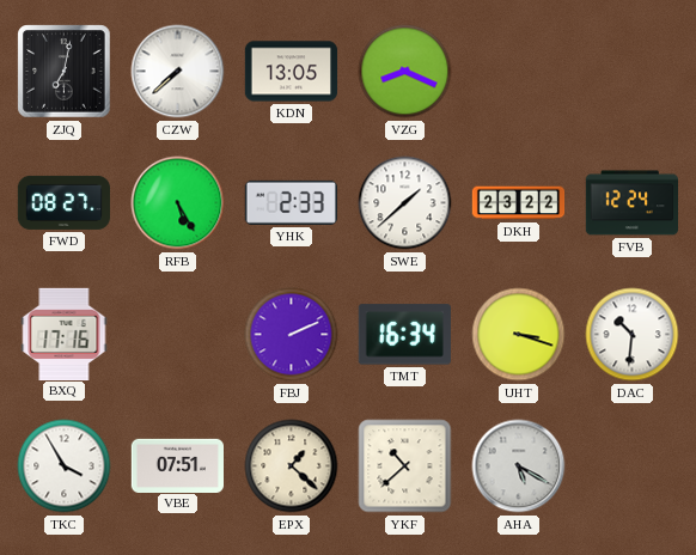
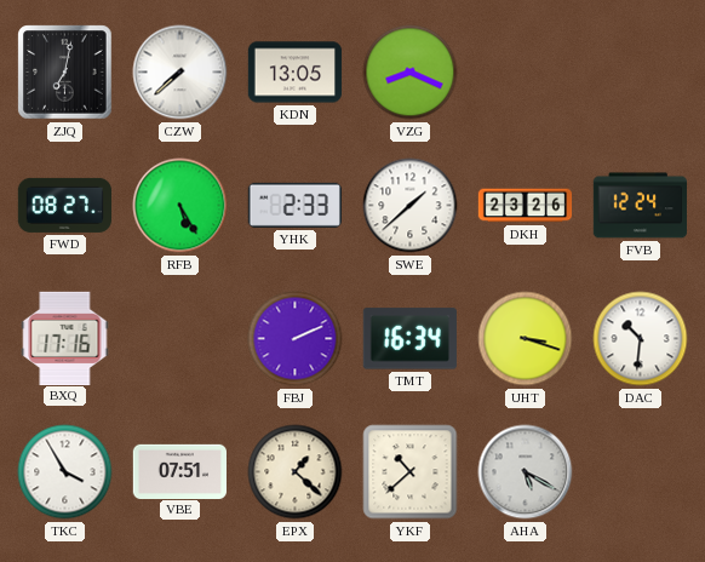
DKH: 23:22 -> 23:26 (526, 206)
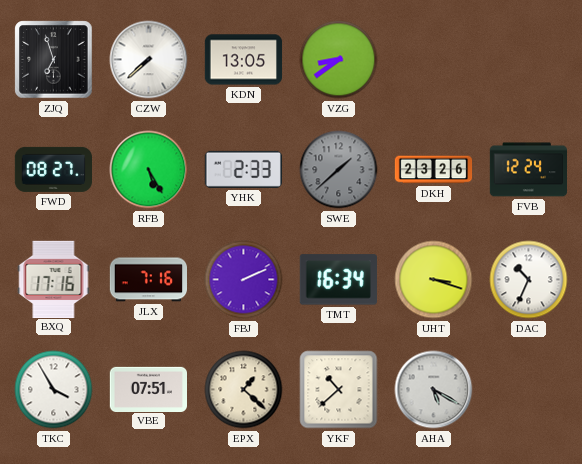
ZJQ: 7:02 -> 6:57 (54, 60)
VZG: 8:19 -> 8:39 (339, 60)
SWE dial: white -> grey (339, 170)
JLX: none -> 7:16 (148, 280)
DAC: 10:31 -> 10:34 (529, 280)
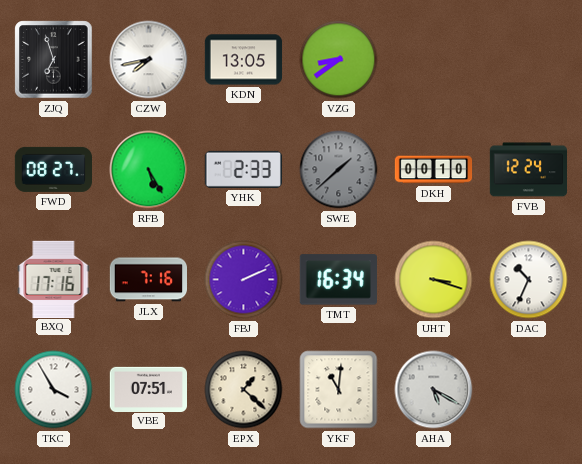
CZW: 7:38 -> 7:43 (149, 60)
DKH: 23:26 -> 00:10 (434, 170)
YKF: 10:38 -> 11:01 (339, 390)
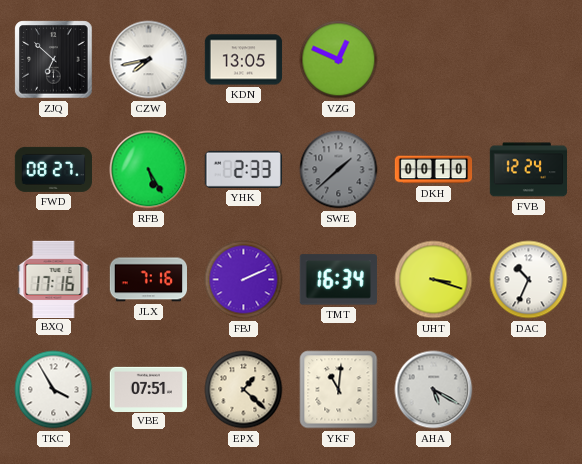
ZJQ: 6:57 -> 6:52 (54, 60)
VZG: 8:39 -> 12:49 (339, 60)
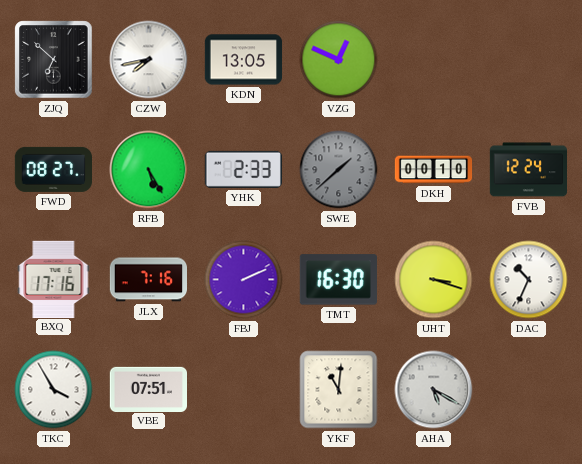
TMT: 16:34 -> 16:30 (338, 280)
EPX: 1:22 -> none (244, 390)
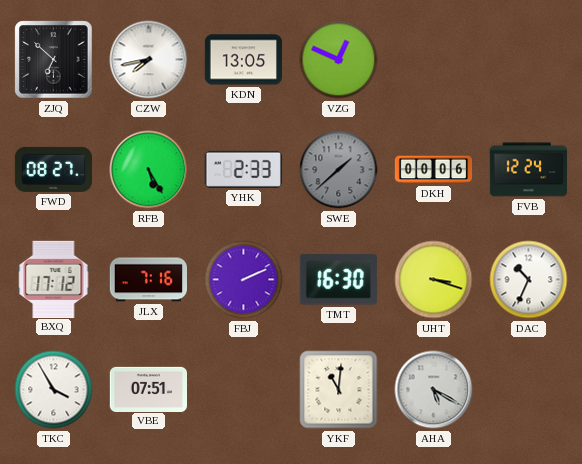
DKH: 00:10 -> 00:06 (434, 170)
BXQ: 17:16 -> 17:12 (54, 279)
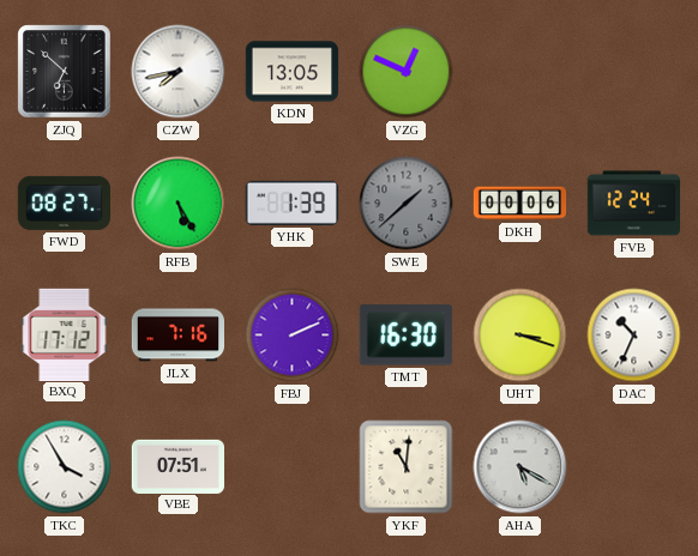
YHK: 2:33 -> 1:39 (291, 203)
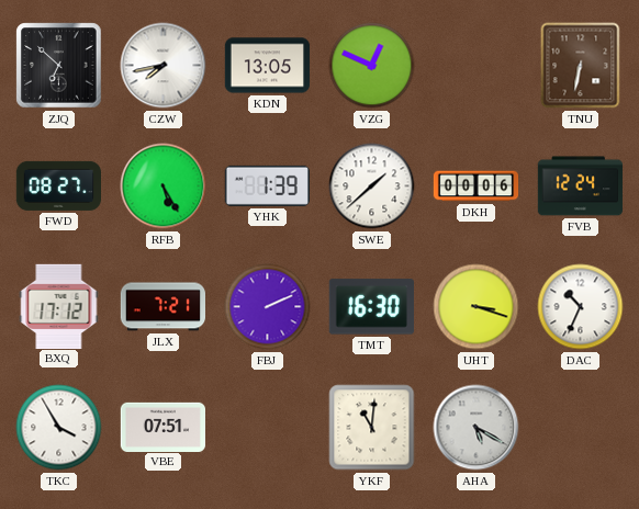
TNU: none -> 6:32 (581, 66)
SWE dial: grey -> white (372, 186)
JLX: 7:16 -> 7:21 (162, 307)
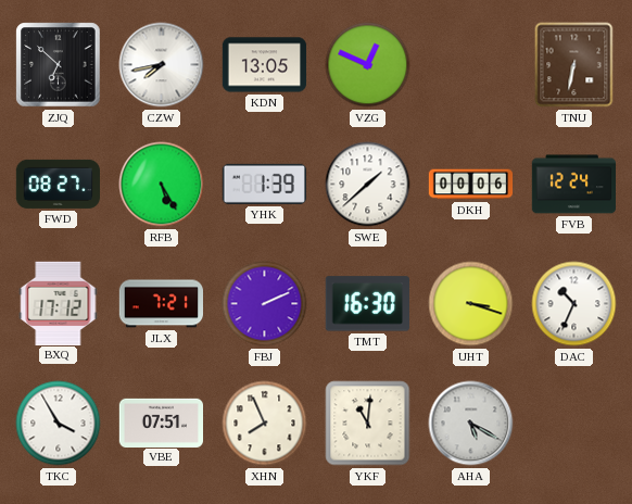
XHN: none -> 7:56 (265, 424)
